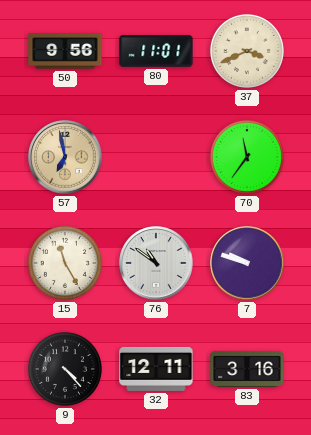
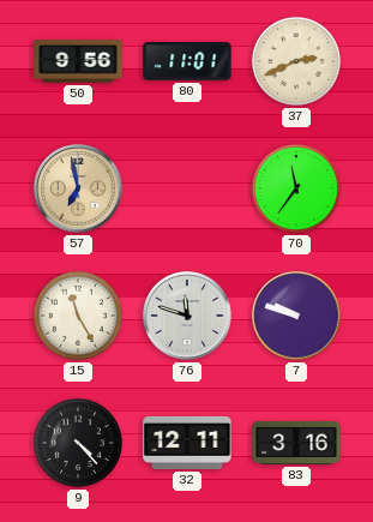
37: 3:41 -> 2:41 (296, 61)
76: 10:51 -> 11:48 (187, 316)
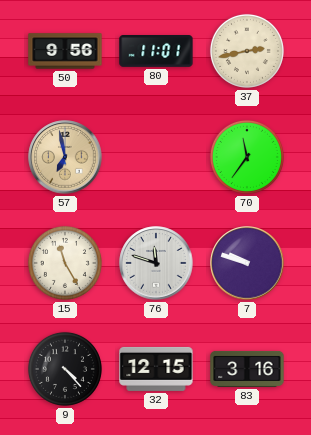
37: 2:41 -> 2:43 (247, 51)
32: 12:11 -> 12:15 (156, 369)
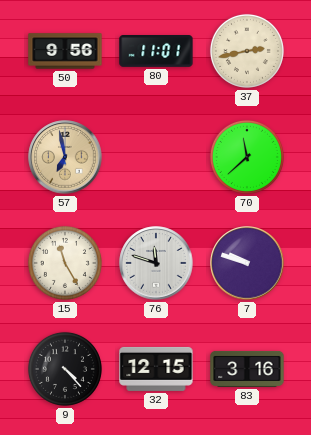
70: 11:36 -> 11:38 (247, 157)
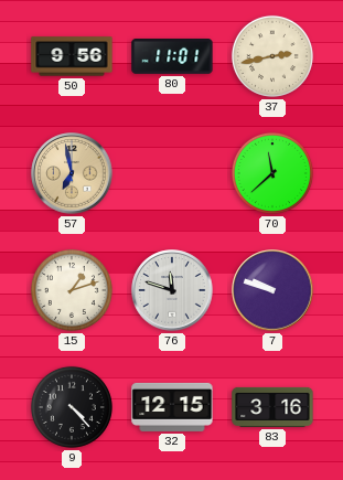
15: 11:25 -> 1:12 (72, 290)
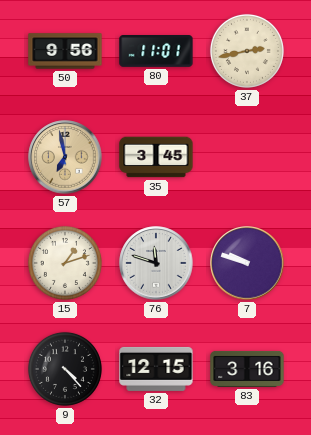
35: none -> 3:45 (156, 157)
70: 11:38 -> none (272, 173)
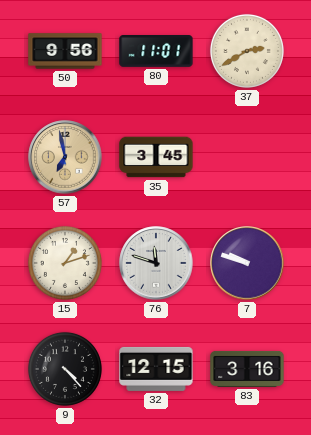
37: 2:43 -> 2:40 (247, 51)
